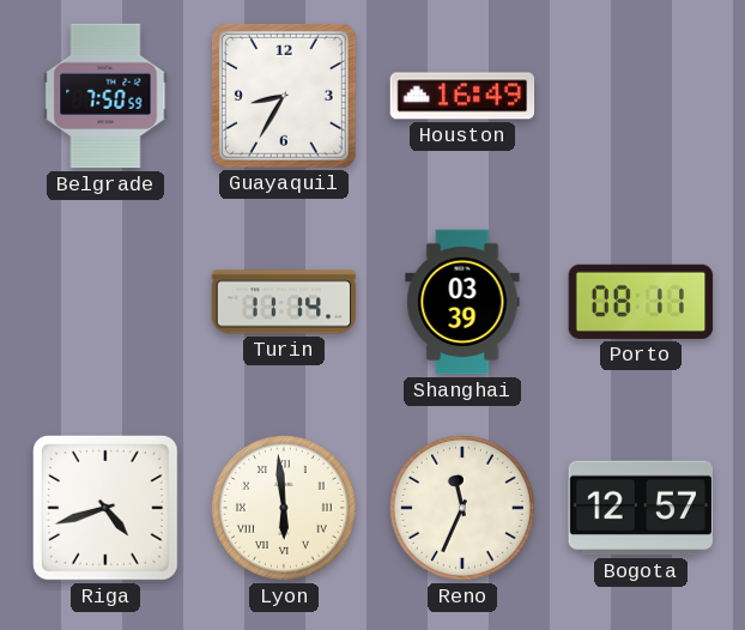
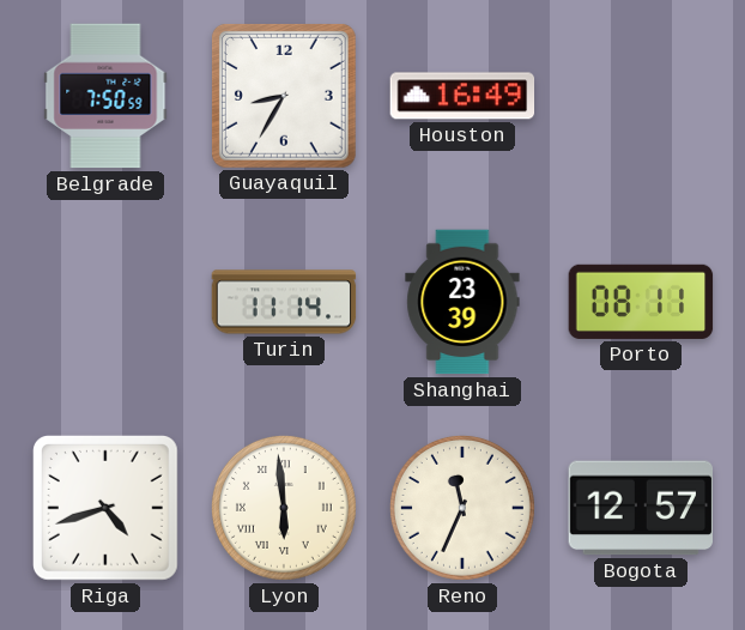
Shanghai: 03:39 -> 23:39 (462, 302)
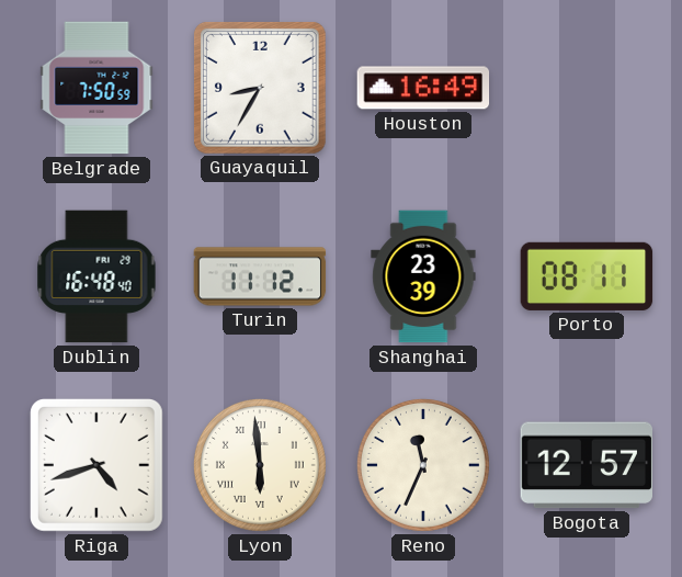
Dublin: none -> 16:48 (96, 276)
Turin: 11:14 -> 11:12 (260, 276)
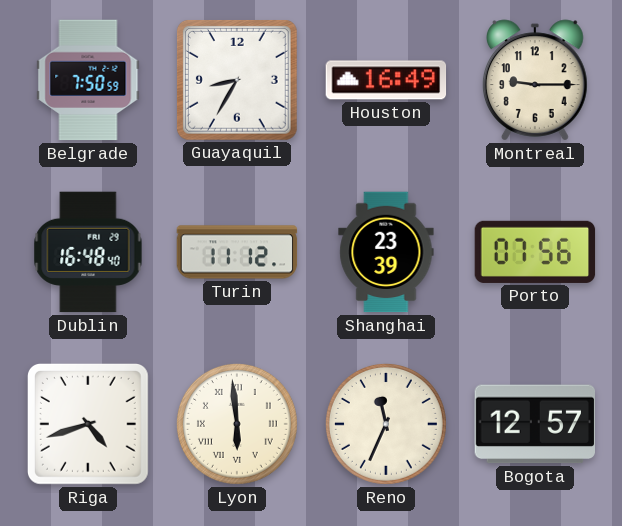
Montreal: none -> 9:15 (535, 80)
Porto: 08:11 -> 07:56 (535, 252)
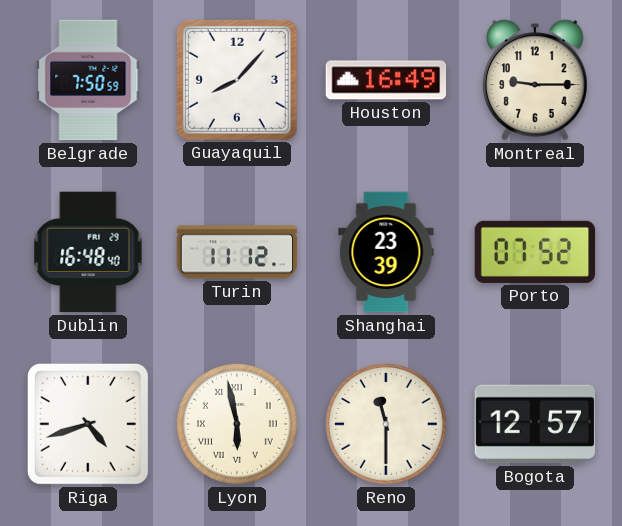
Guayaquil: 8:35 -> 8:07 (237, 80)
Porto: 07:56 -> 07:52 (535, 252)
Lyon: 5:59 -> 5:58 (237, 424)
Reno: 11:34 -> 11:30 (386, 424)
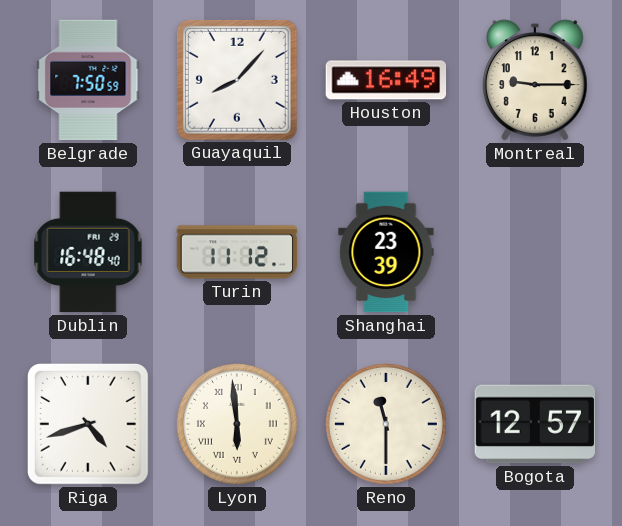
Porto: 07:52 -> none (535, 252)
Lyon: 5:58 -> 5:59 (237, 424)
